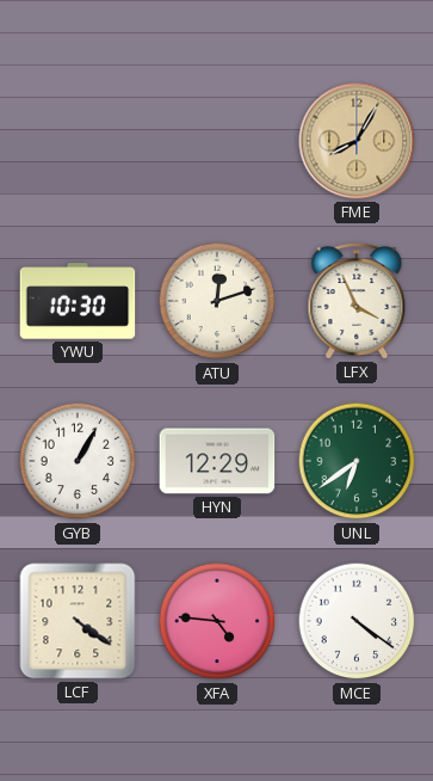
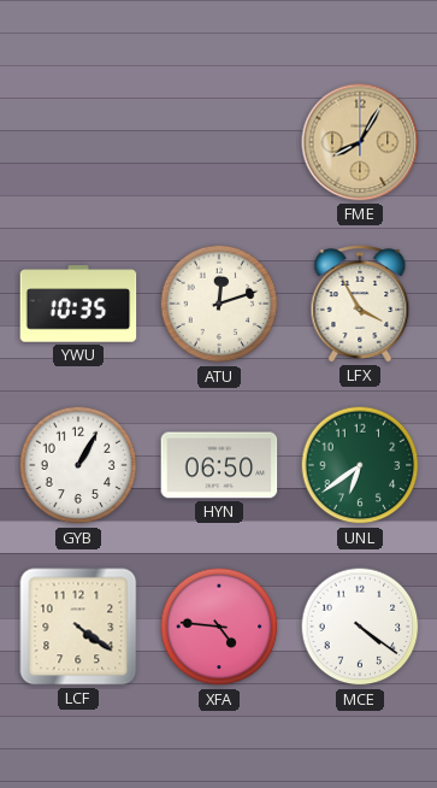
YWU: 10:30 -> 10:35 (78, 304)
LFX: 3:56 -> 3:55 (360, 304)
HYN: 12:29 -> 06:50 (219, 465)
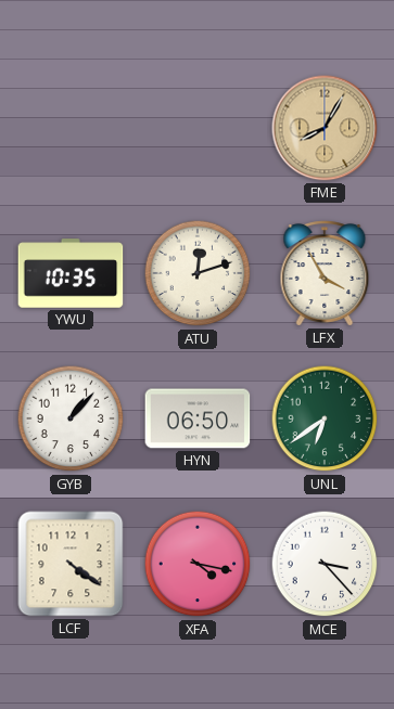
GYB: 1:05 -> 1:07 (71, 418)
XFA: 4:46 -> 4:17 (198, 564)
MCE: 4:21 -> 3:23 (325, 564)
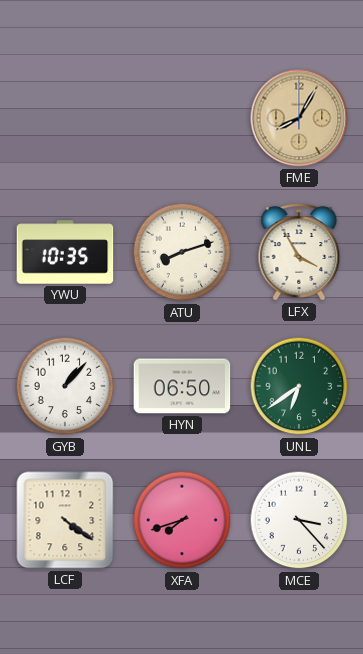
ATU: 12:12 -> 8:12 (182, 252)
XFA: 4:17 -> 7:42 (182, 520)
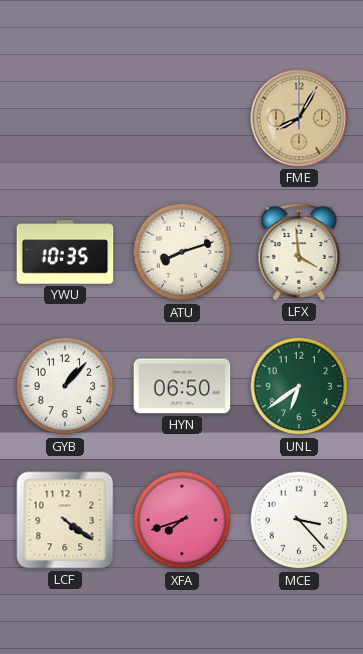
LFX: 3:55 -> 3:59 (299, 252)
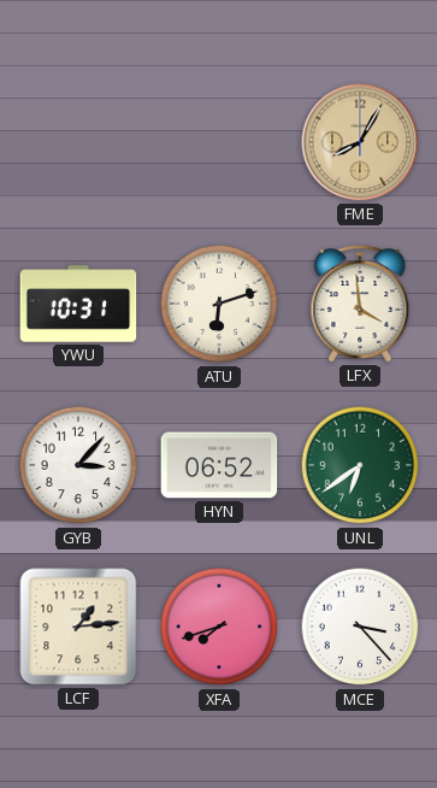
YWU: 10:35 -> 10:31 (78, 304)
ATU: 8:12 -> 6:12 (219, 304)
GYB: 1:07 -> 3:07 (78, 465)
HYN: 06:50 -> 06:52 (219, 465)
LCF: 4:21 -> 1:14 (78, 627)
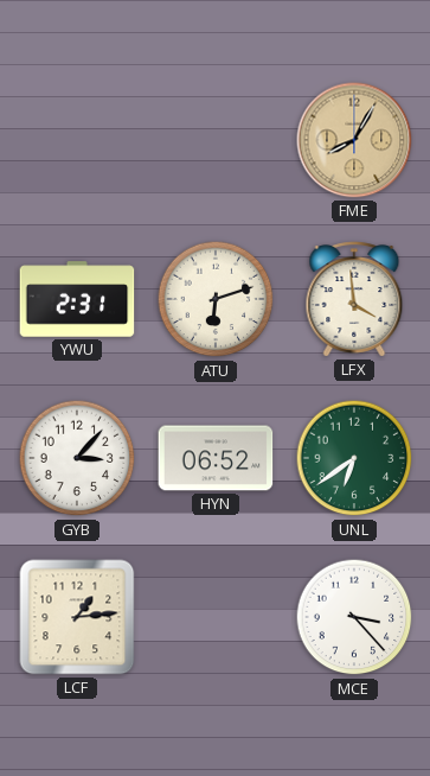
YWU: 10:31 -> 2:31 (77, 299)
XFA: 7:42 -> none (219, 627)
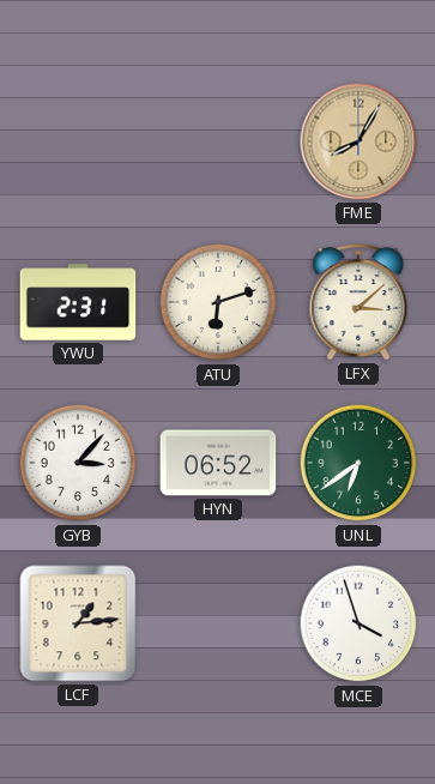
LFX: 3:59 -> 3:08 (358, 302)
MCE: 3:23 -> 3:57 (358, 623)
